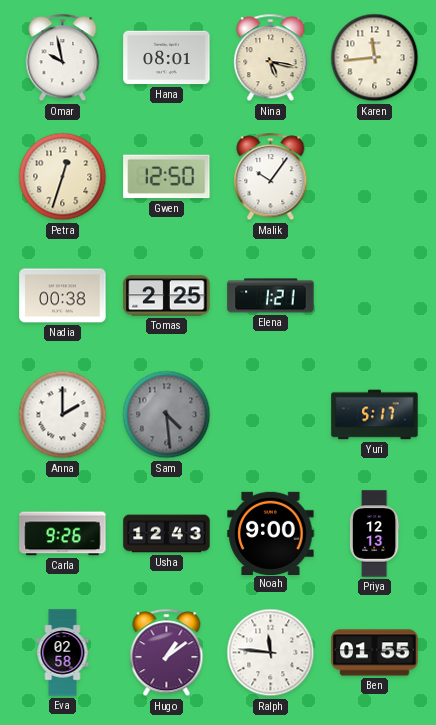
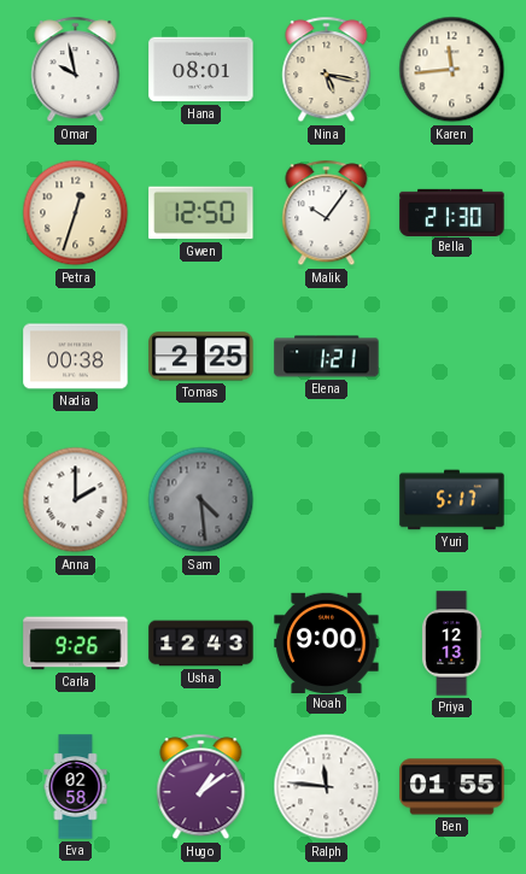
Bella: none -> 21:30 (452, 212)
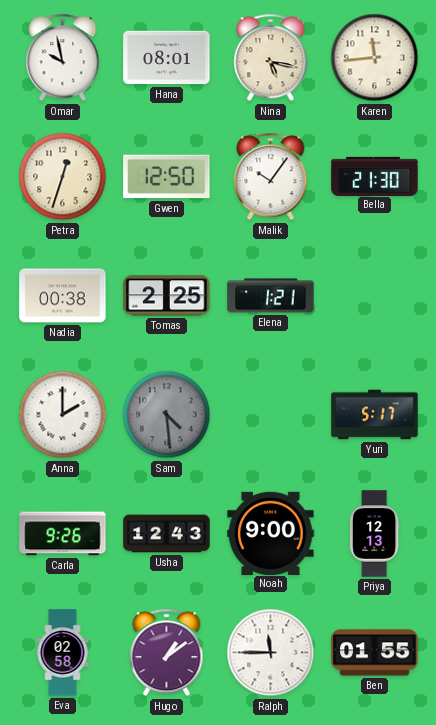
Ralph: 11:46 -> 11:45 (271, 653)
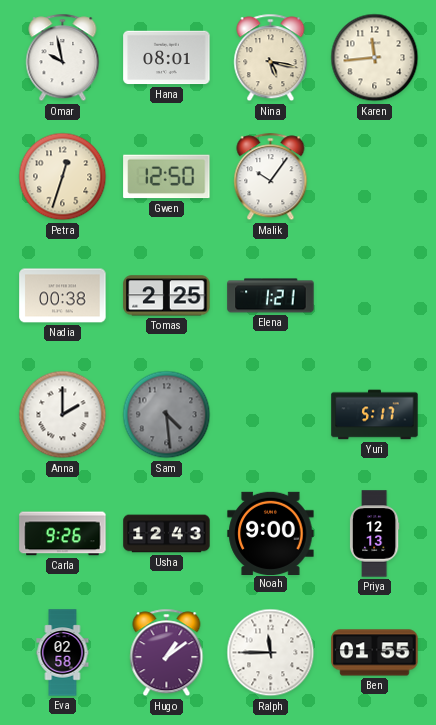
Bella: 21:30 -> none (375, 176)
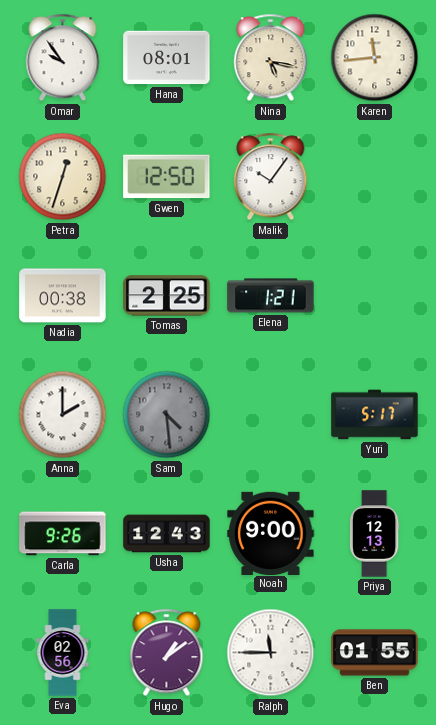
Omar: 9:58 -> 9:54 (63, 58)
Eva: 02:58 -> 02:56 (63, 653)
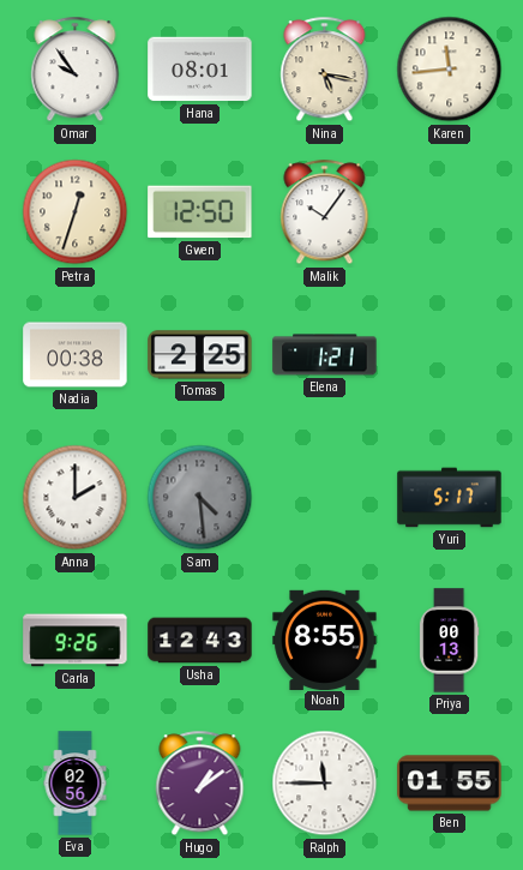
Noah: 9:00 -> 8:55 (325, 640)
Priya: 12:13 -> 00:13 (449, 641)
